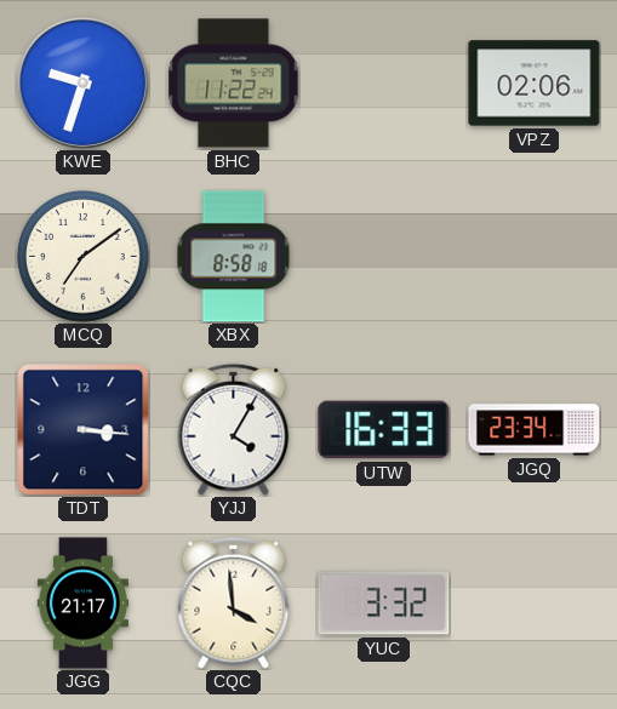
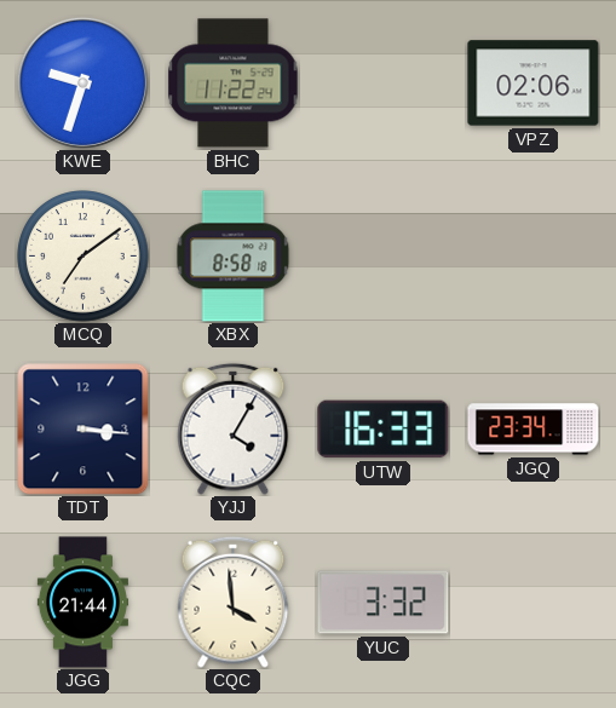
JGG: 21:17 -> 21:44 (82, 603)
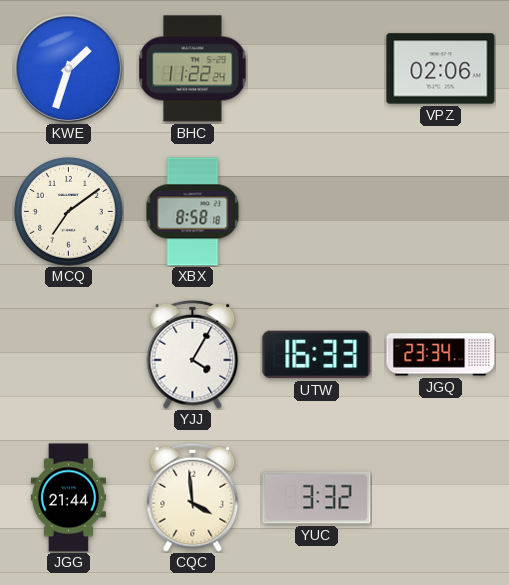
KWE: 9:33 -> 1:33 (68, 68)
TDT: 3:16 -> none (84, 430)
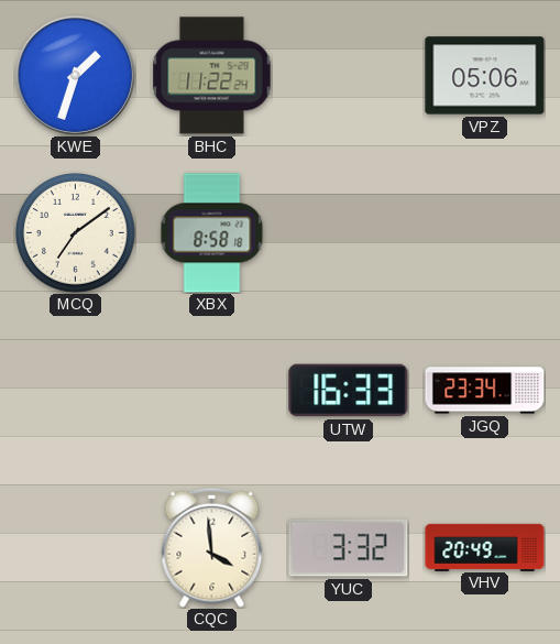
VPZ: 02:06 -> 05:06 (485, 76)
YJJ: 4:05 -> none (193, 354)
JGG: 21:44 -> none (68, 498)
VHV: none -> 20:49 (485, 547)
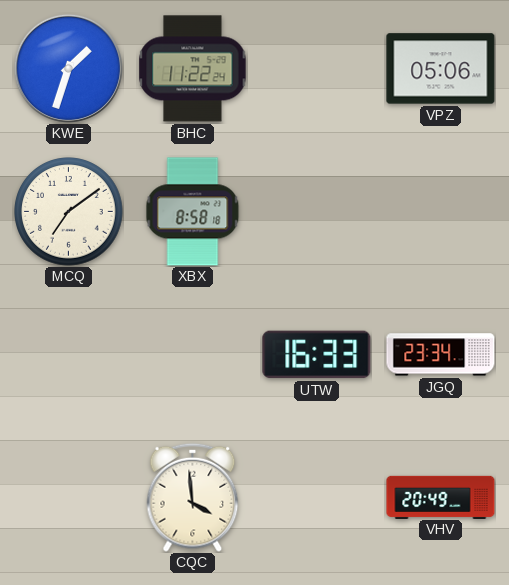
YUC: 3:32 -> none (349, 548)
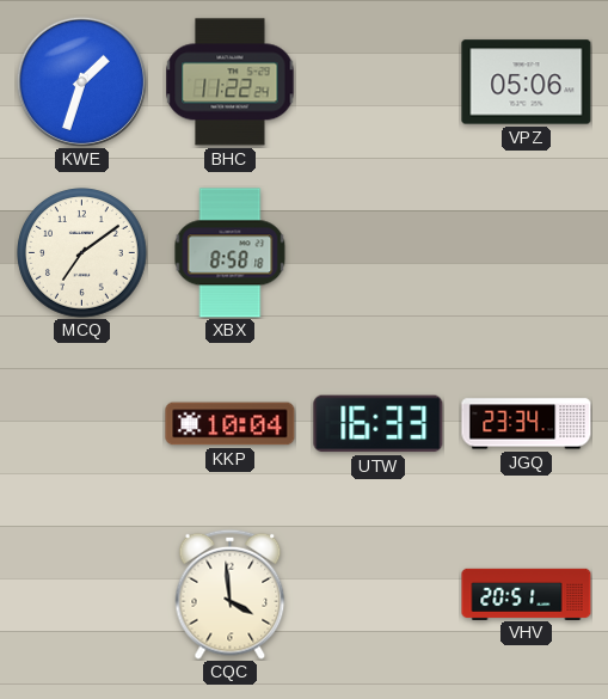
KKP: none -> 10:04 (231, 424)
VHV: 20:49 -> 20:51 (527, 594)
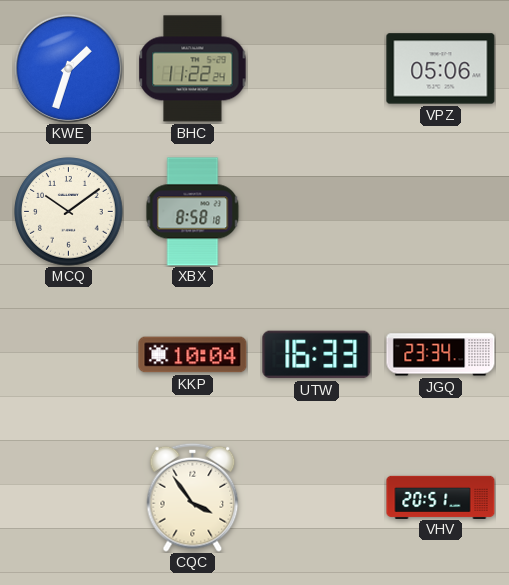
MCQ: 7:09 -> 10:09 (69, 212)
CQC: 3:59 -> 3:54 (193, 497)
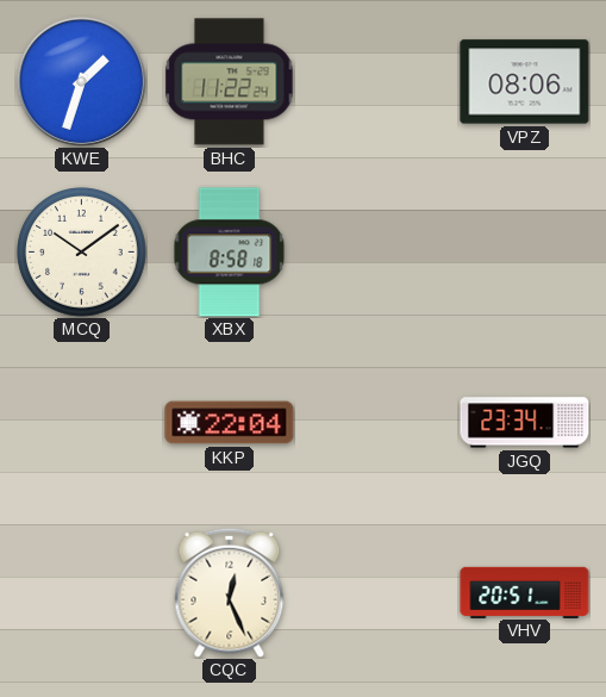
VPZ: 05:06 -> 08:06 (525, 82)
KKP: 10:04 -> 22:04 (230, 423)
UTW: 16:33 -> none (317, 355)
CQC: 3:54 -> 12:26 (230, 592)
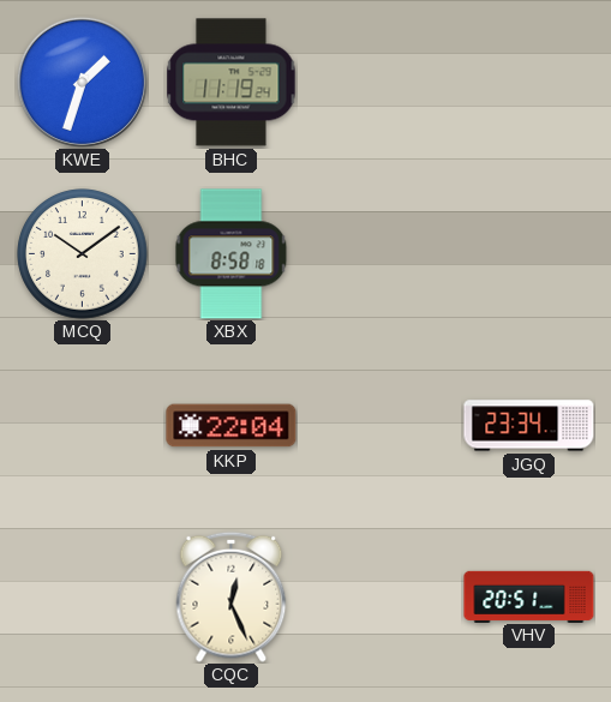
BHC: 11:22 -> 11:19 (232, 83)
VPZ: 08:06 -> none (525, 82)
